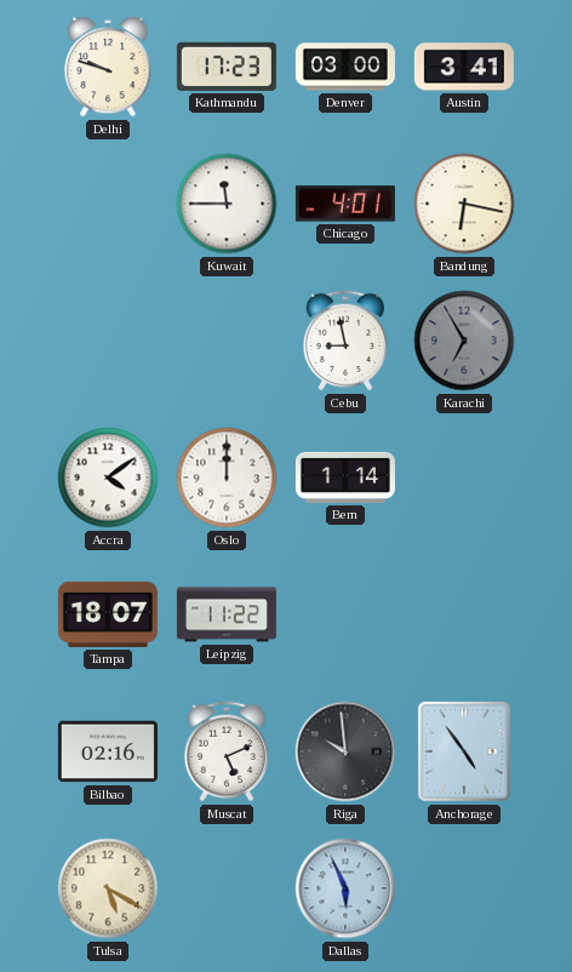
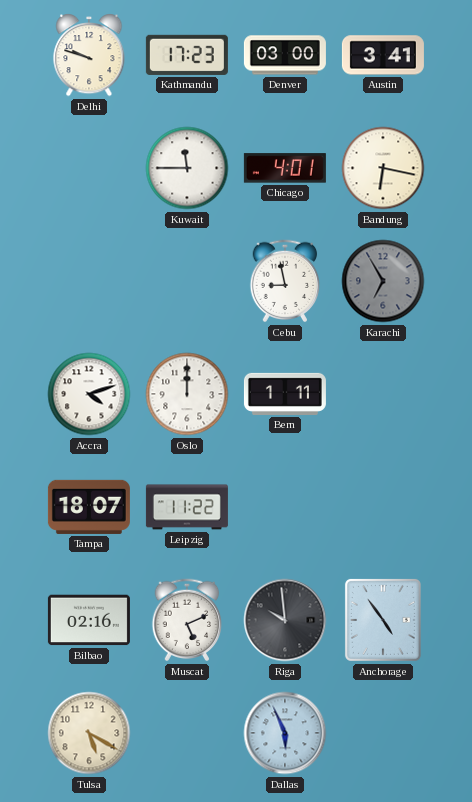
Accra: 4:09 -> 4:12 (89, 394)
Bern: 1:14 -> 1:11 (285, 394)
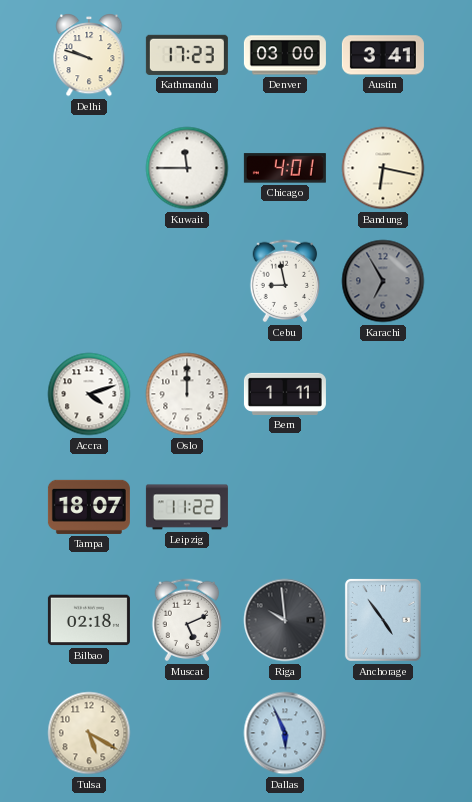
Bilbao: 02:16 -> 02:18 (89, 620)
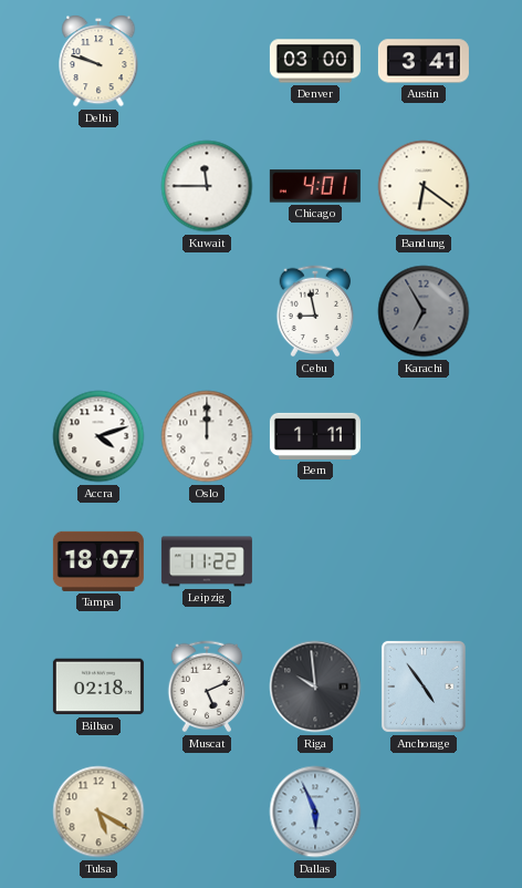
Kathmandu: 17:23 -> none (187, 55)
Bandung: 6:17 -> 6:21 (424, 186)
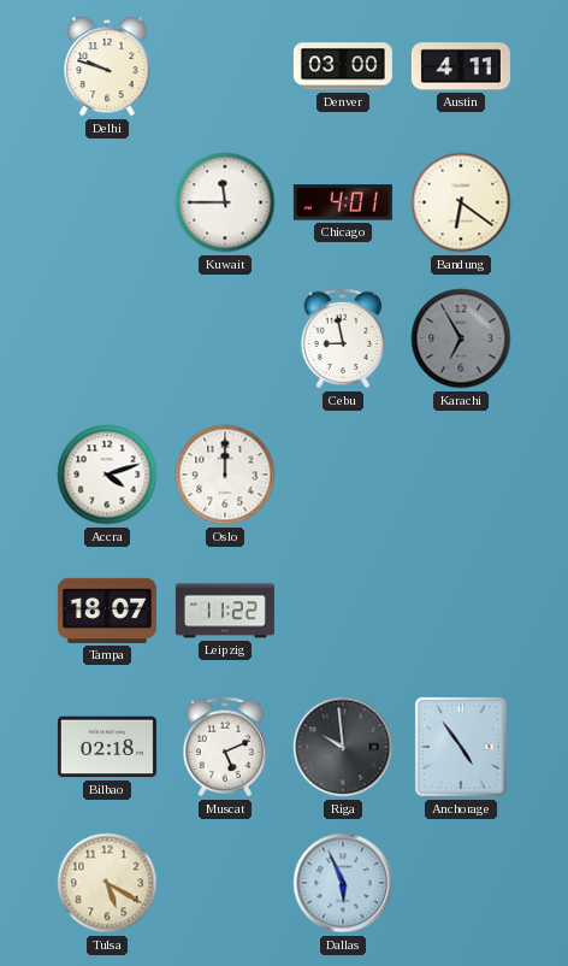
Austin: 3:41 -> 4:11 (461, 66)
Bern: 1:11 -> none (315, 436)
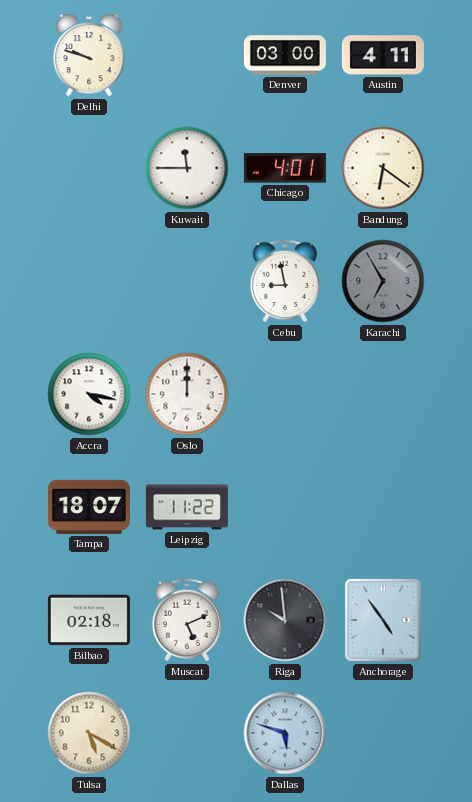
Accra: 4:12 -> 4:17 (89, 394)
Dallas: 5:56 -> 5:48 (285, 733)
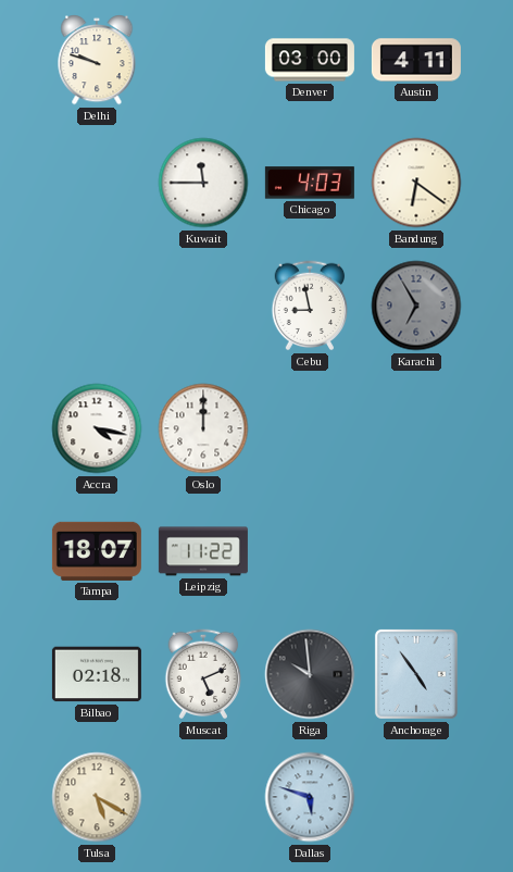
Chicago: 4:01 -> 4:03 (310, 183)
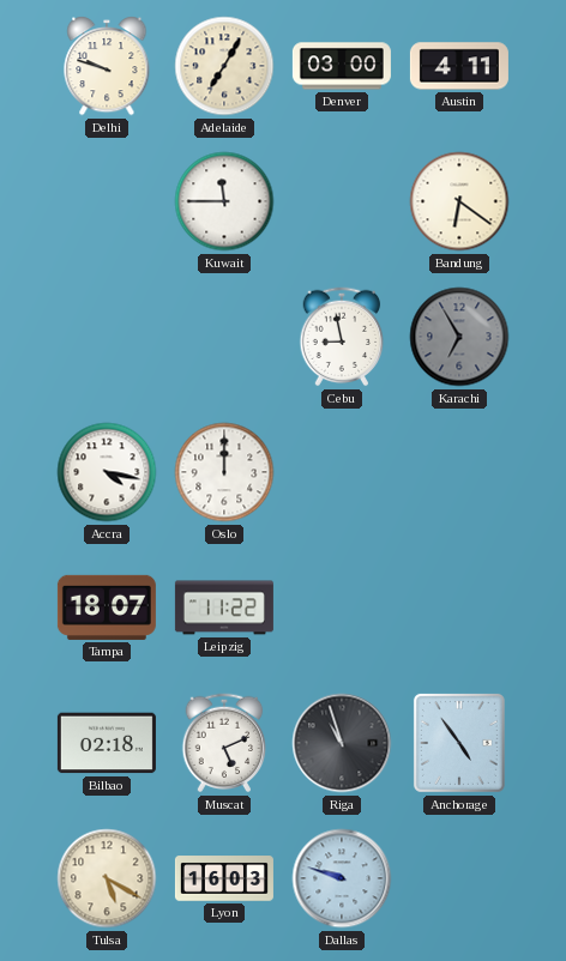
Adelaide: none -> 7:05 (224, 66)
Chicago: 4:03 -> none (310, 183)
Riga: 9:59 -> 10:57 (342, 743)
Lyon: none -> 16:03 (224, 878)
Dallas: 5:48 -> 9:48 (342, 878)
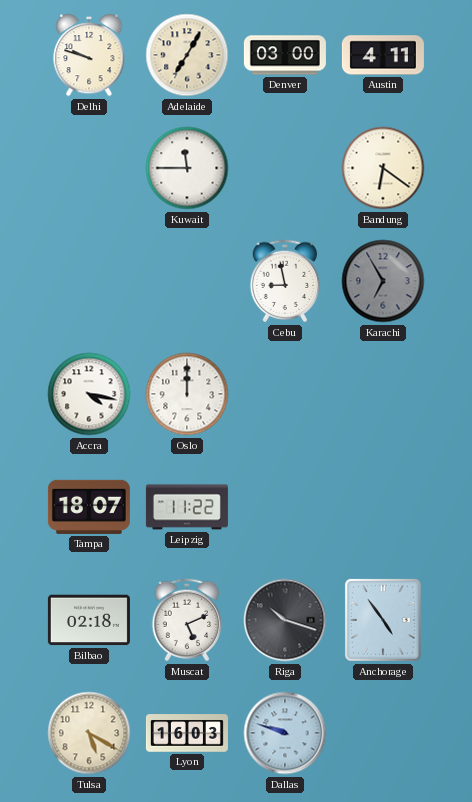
Riga: 10:57 -> 10:18 (285, 620)
